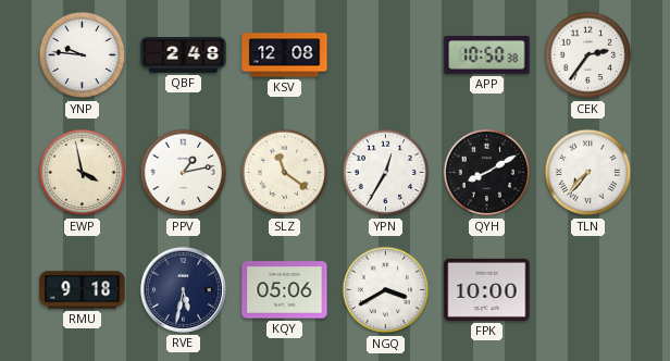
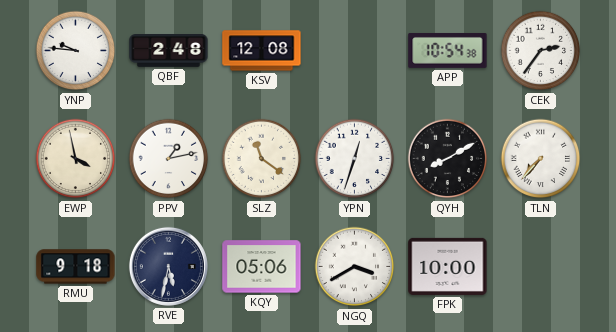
APP: 10:50 -> 10:54 (448, 50)
YPN: 12:35 -> 12:33 (355, 159)
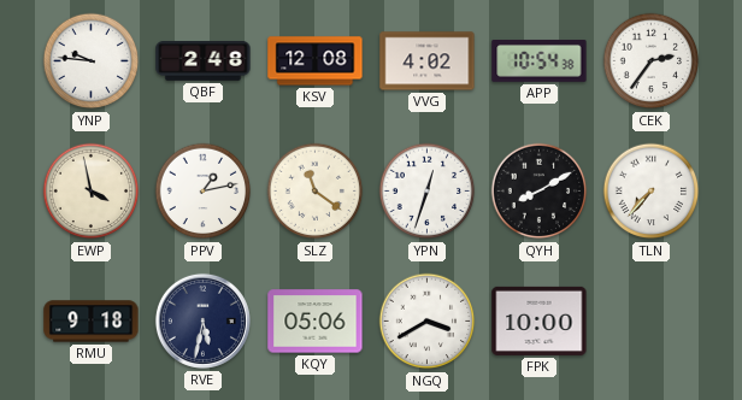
VVG: none -> 4:02 (428, 61)
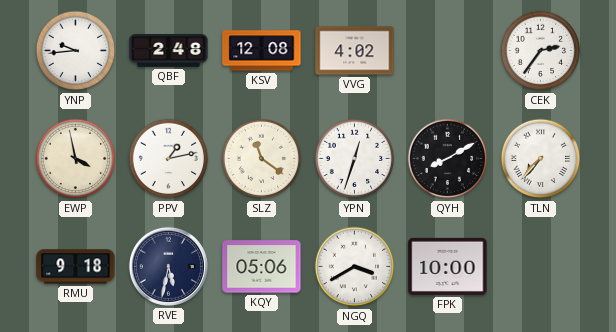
YNP: 9:46 -> 9:44 (76, 51)
APP: 10:54 -> none (540, 60)
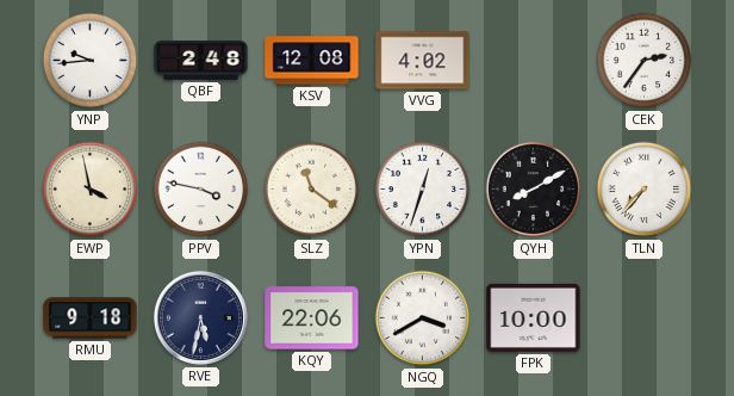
PPV: 1:13 -> 3:47 (201, 190)
KQY: 05:06 -> 22:06 (312, 318)
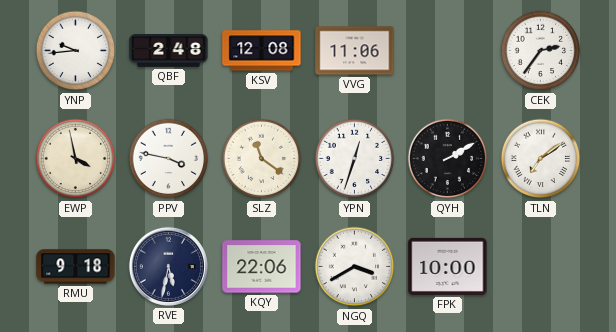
VVG: 4:02 -> 11:06 (355, 51)
QYH: 8:10 -> 2:10 (448, 159)
TLN: 7:37 -> 7:09 (541, 159)
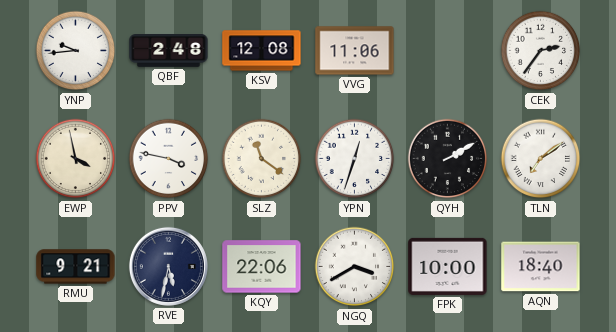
RMU: 9:18 -> 9:21 (76, 267)
AQN: none -> 18:40 (541, 267)
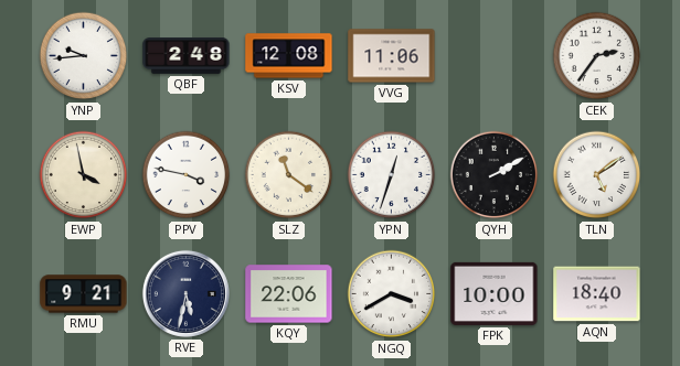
TLN: 7:09 -> 5:09 (597, 175)
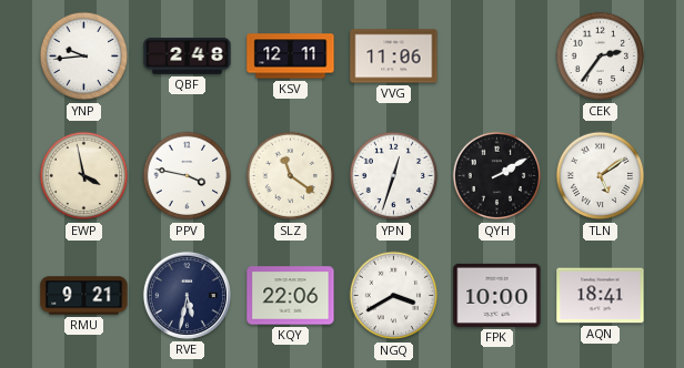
KSV: 12:08 -> 12:11 (291, 57)
AQN: 18:40 -> 18:41 (601, 296)
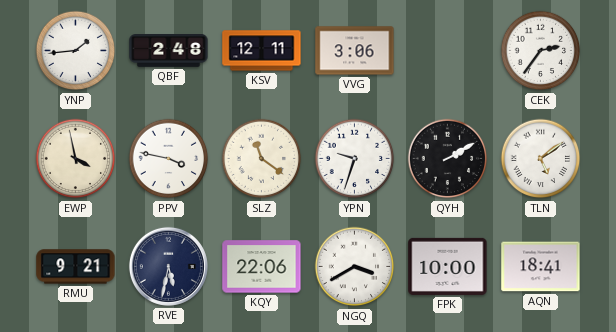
YNP: 9:44 -> 1:44 (76, 51)
VVG: 11:06 -> 3:06 (355, 51)
YPN: 12:33 -> 9:33 (355, 159)
